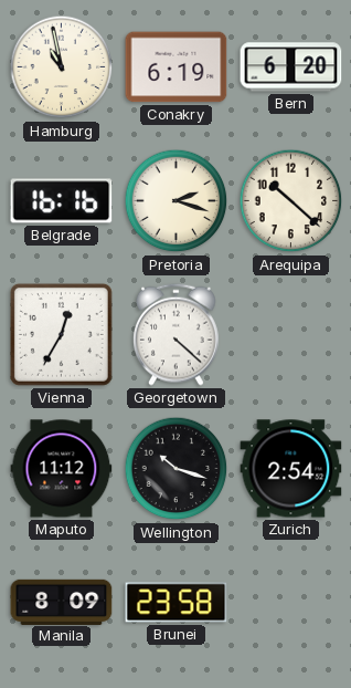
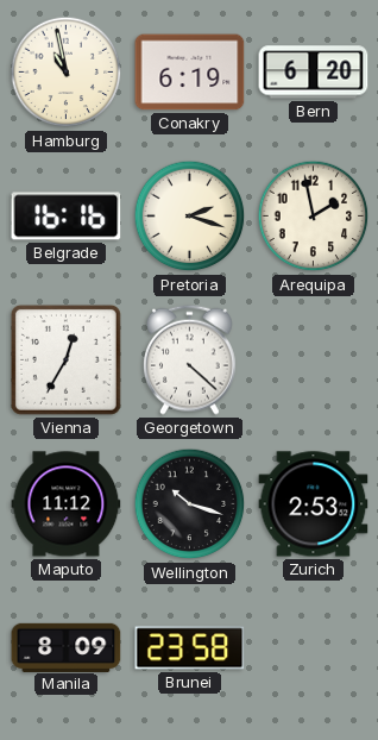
Arequipa: 10:22 -> 1:58 (314, 217)
Zurich: 2:54 -> 2:53 (314, 504)
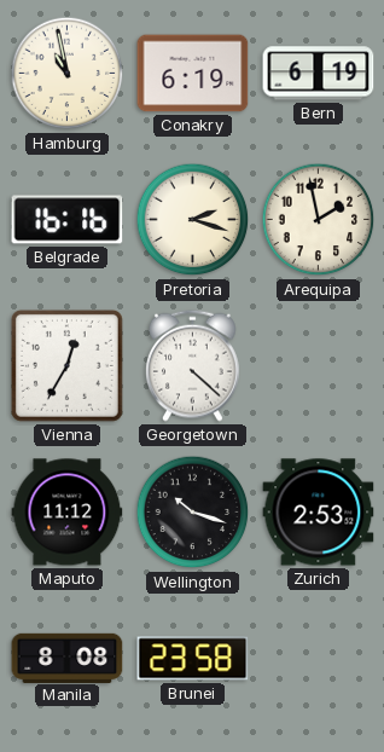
Bern: 6:20 -> 6:19 (319, 74)
Manila: 8:09 -> 8:08 (68, 658)
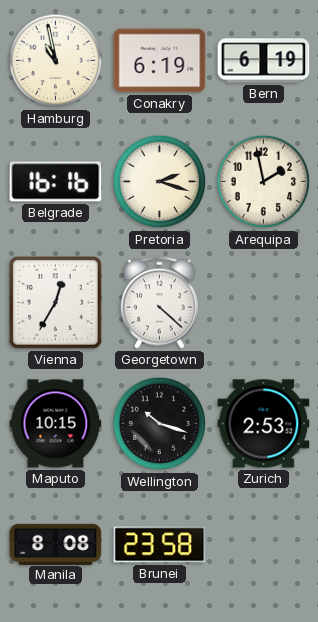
Maputo: 11:12 -> 10:15 (56, 424)
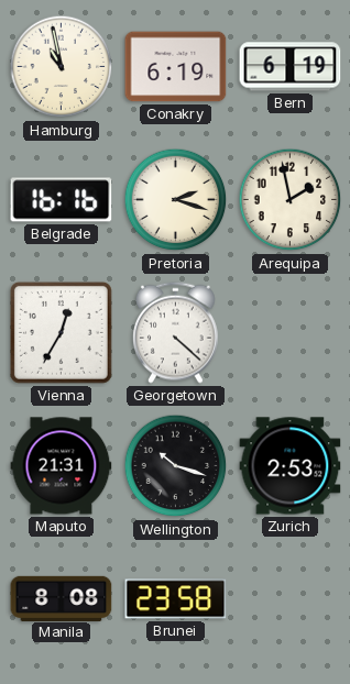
Maputo: 10:15 -> 21:31 (62, 466)
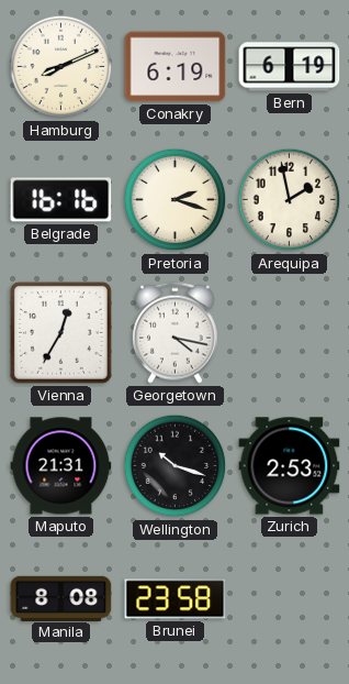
Hamburg: 10:58 -> 8:11 (61, 67)
Georgetown: 4:22 -> 4:17 (176, 332)
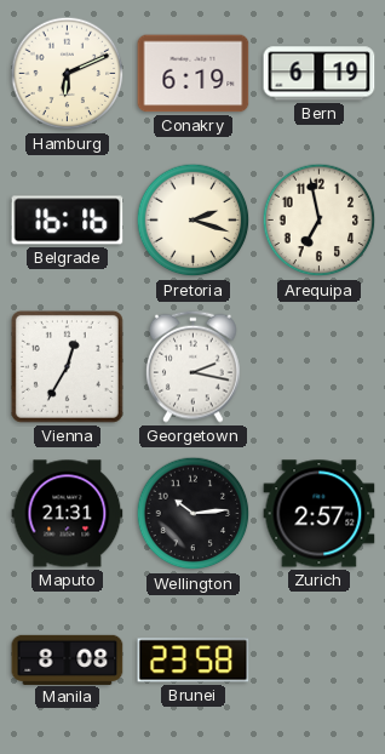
Hamburg: 8:11 -> 6:11 (68, 74)
Arequipa: 1:58 -> 6:58 (320, 221)
Georgetown: 4:17 -> 2:17 (194, 366)
Wellington: 10:18 -> 10:14 (194, 514)
Zurich: 2:53 -> 2:57 (320, 514)
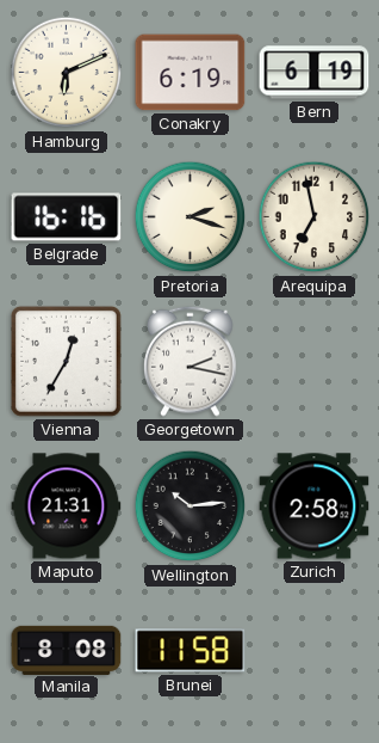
Zurich: 2:57 -> 2:58 (315, 506)
Brunei: 23:58 -> 11:58 (191, 651)
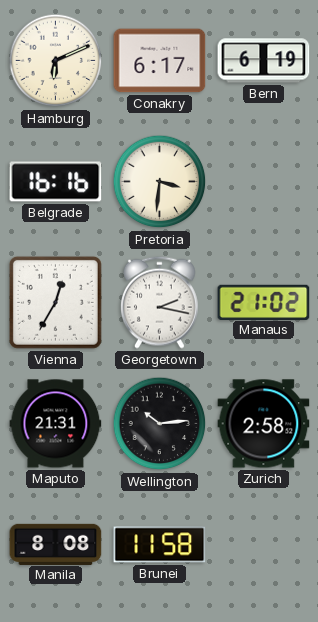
Conakry: 6:19 -> 6:17 (160, 61)
Pretoria: 2:18 -> 3:31 (160, 182)
Arequipa: 6:58 -> none (315, 217)
Manaus: none -> 21:02 (264, 302)
